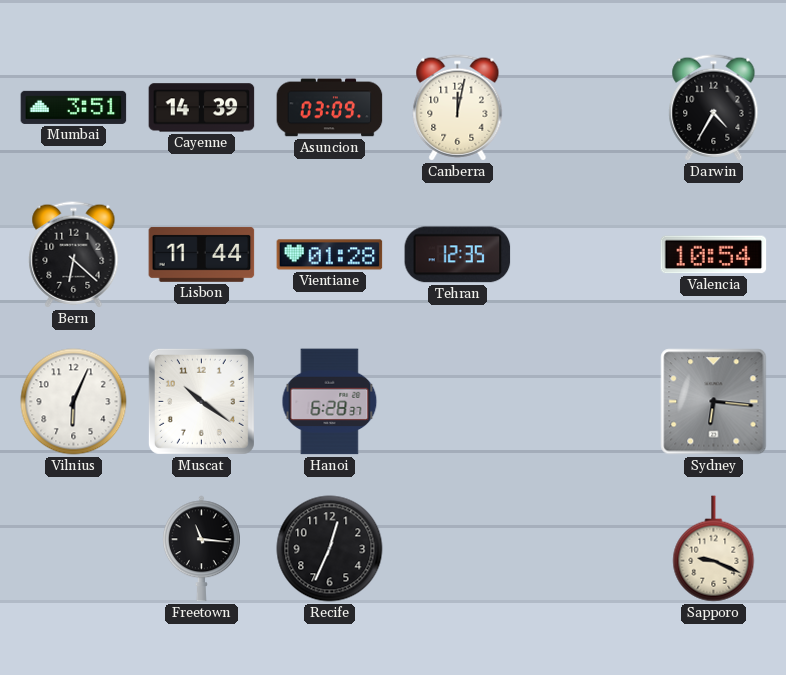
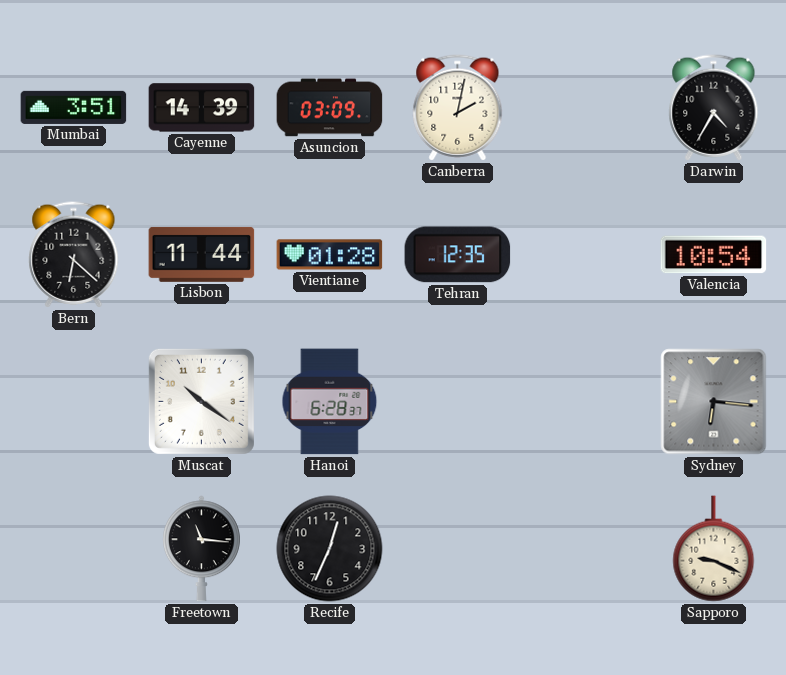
Canberra: 12:02 -> 2:02 (458, 108)
Vilnius: 6:04 -> none (74, 402)
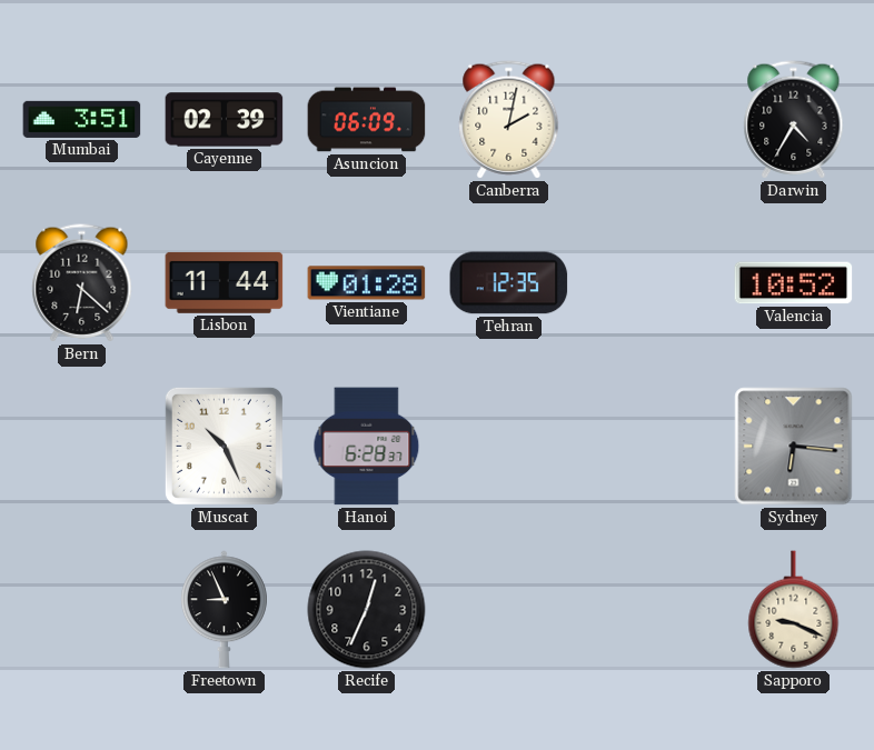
Cayenne: 14:39 -> 02:39 (225, 120)
Asuncion: 03:09 -> 06:09 (367, 120)
Valencia: 10:54 -> 10:52 (794, 283)
Muscat: 10:21 -> 10:26 (224, 446)
Freetown: 11:16 -> 8:56 (225, 610)
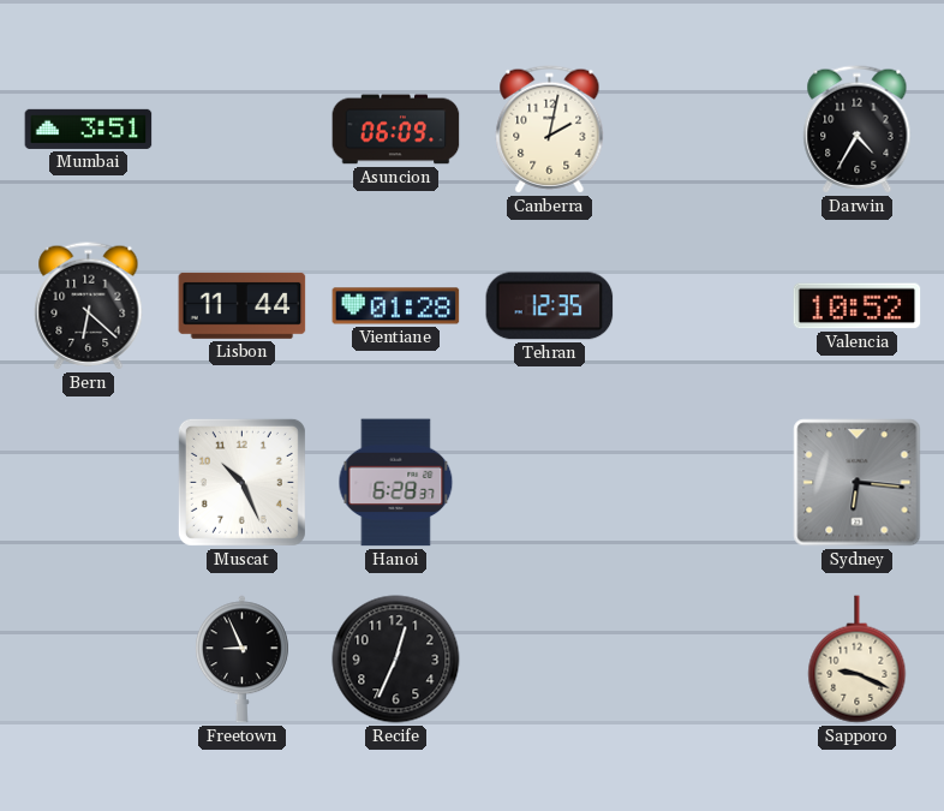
Cayenne: 02:39 -> none (225, 120)
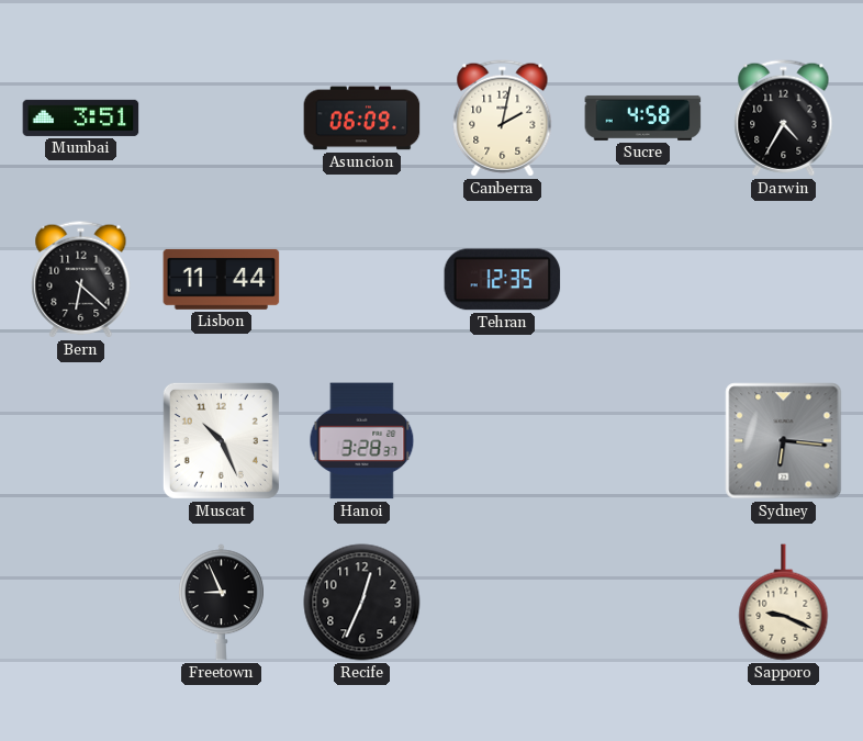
Sucre: none -> 4:58 (643, 117)
Vientiane: 01:28 -> none (396, 306)
Valencia: 10:52 -> none (858, 306)
Hanoi: 6:28 -> 3:28 (362, 441)
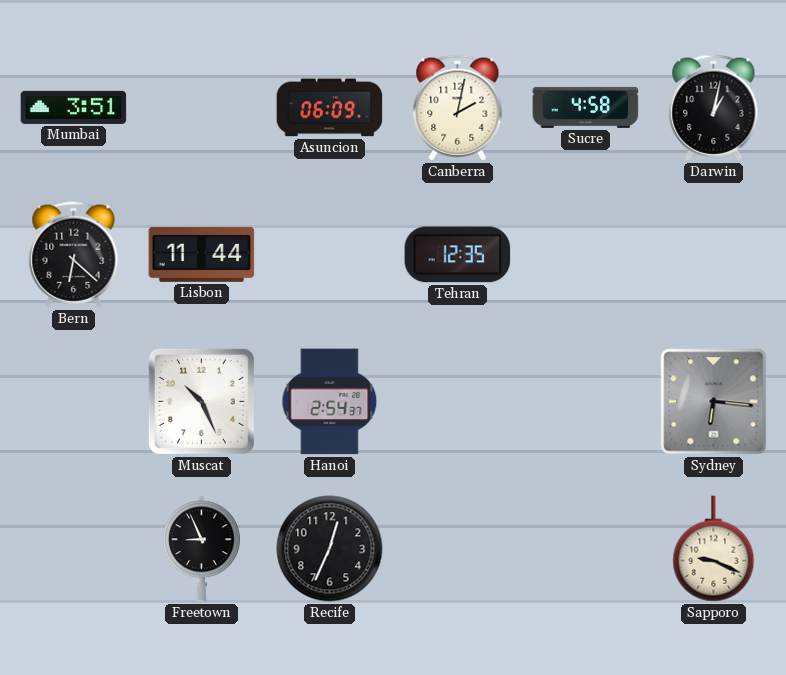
Darwin: 4:35 -> 1:02 (714, 108)
Hanoi: 3:28 -> 2:54 (330, 402)
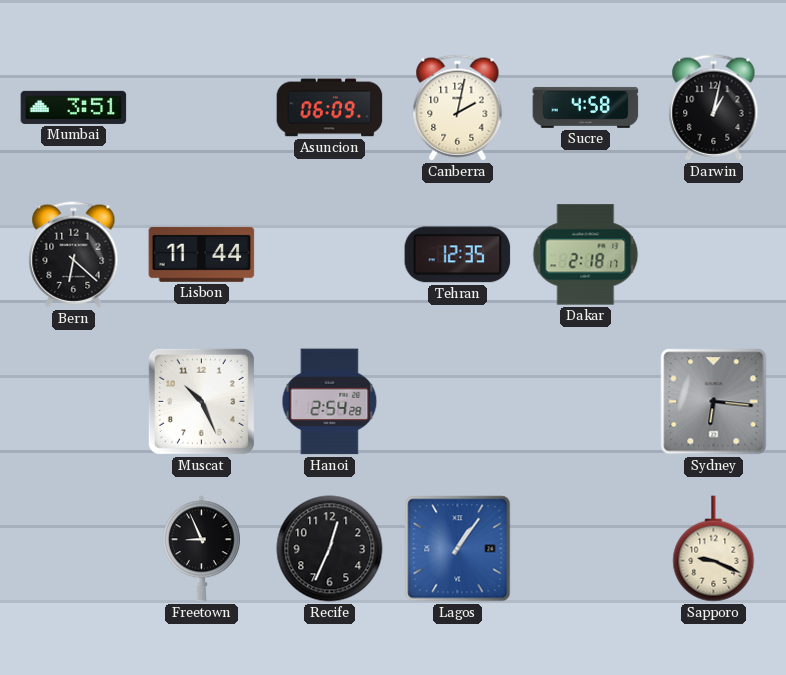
Dakar: none -> 2:18 (586, 255)
Hanoi: 2:54:37 -> 2:54:28 (330, 402)
Lagos: none -> 1:06 (458, 549)
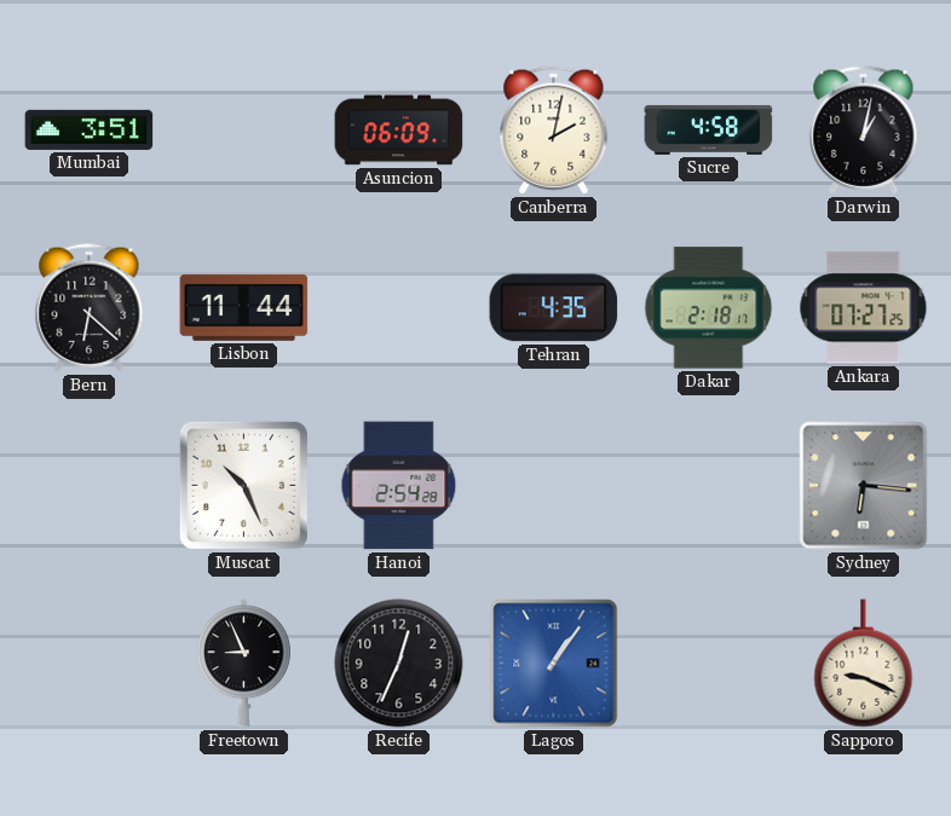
Tehran: 12:35 -> 4:35 (554, 308)
Ankara: none -> 07:27 (864, 308)
